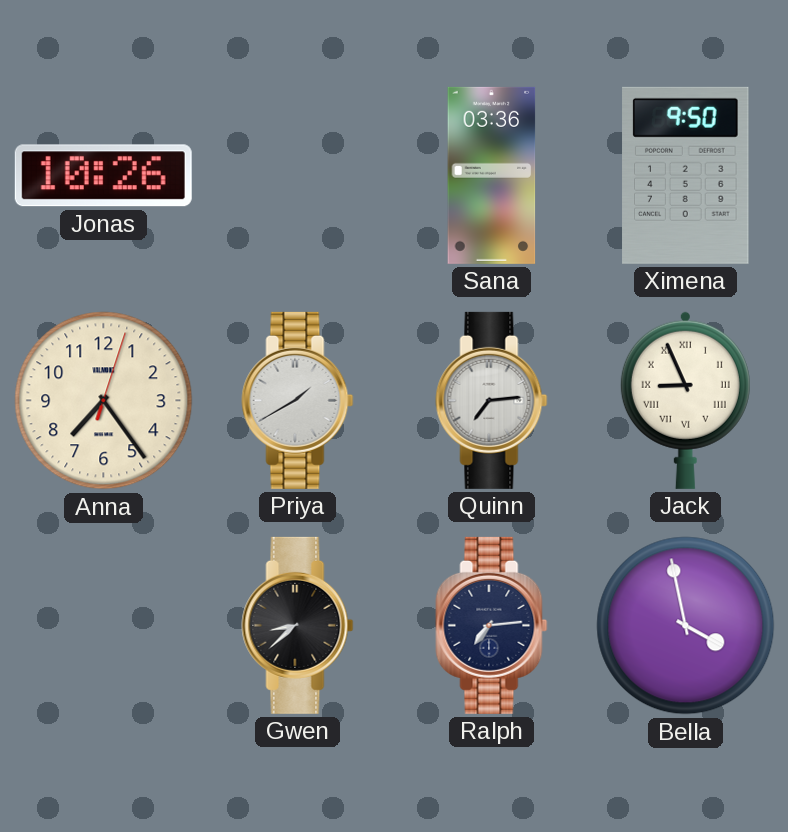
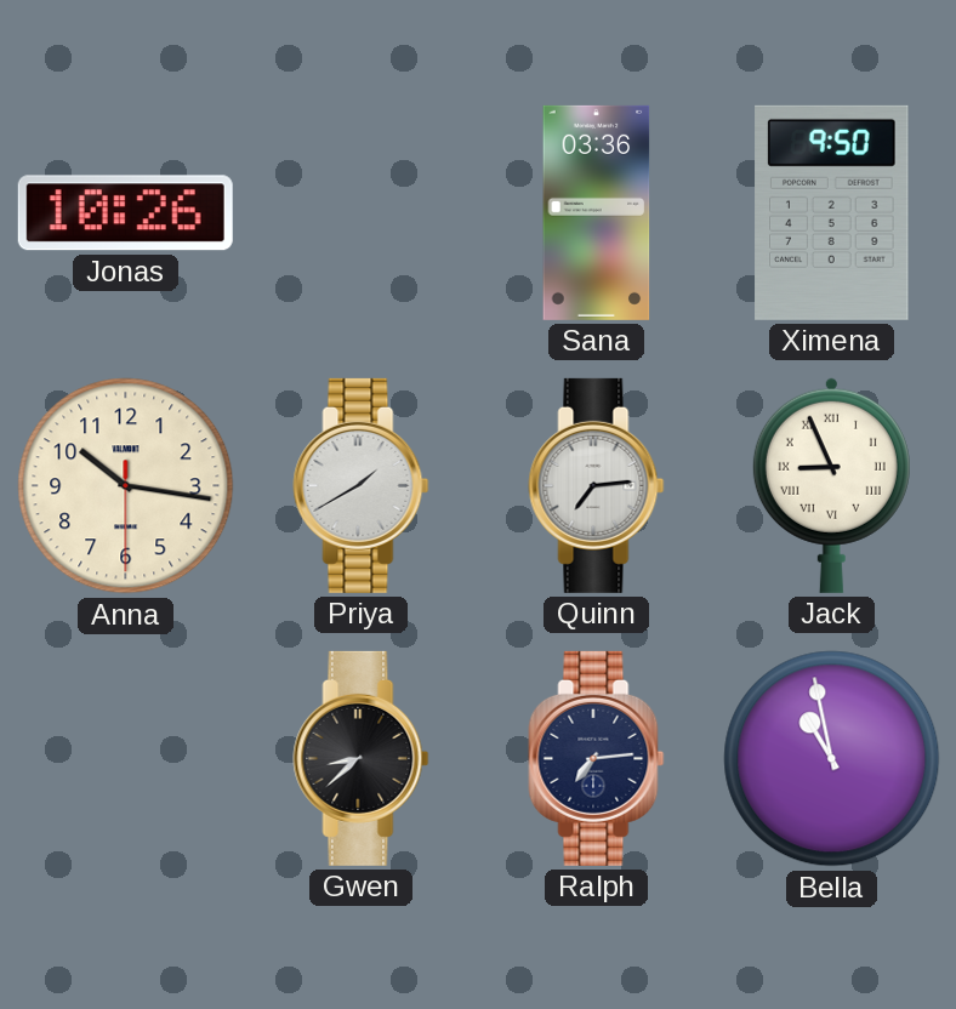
Anna: 7:24 -> 10:16 (126, 486)
Bella: 3:58 -> 10:58 (832, 759)
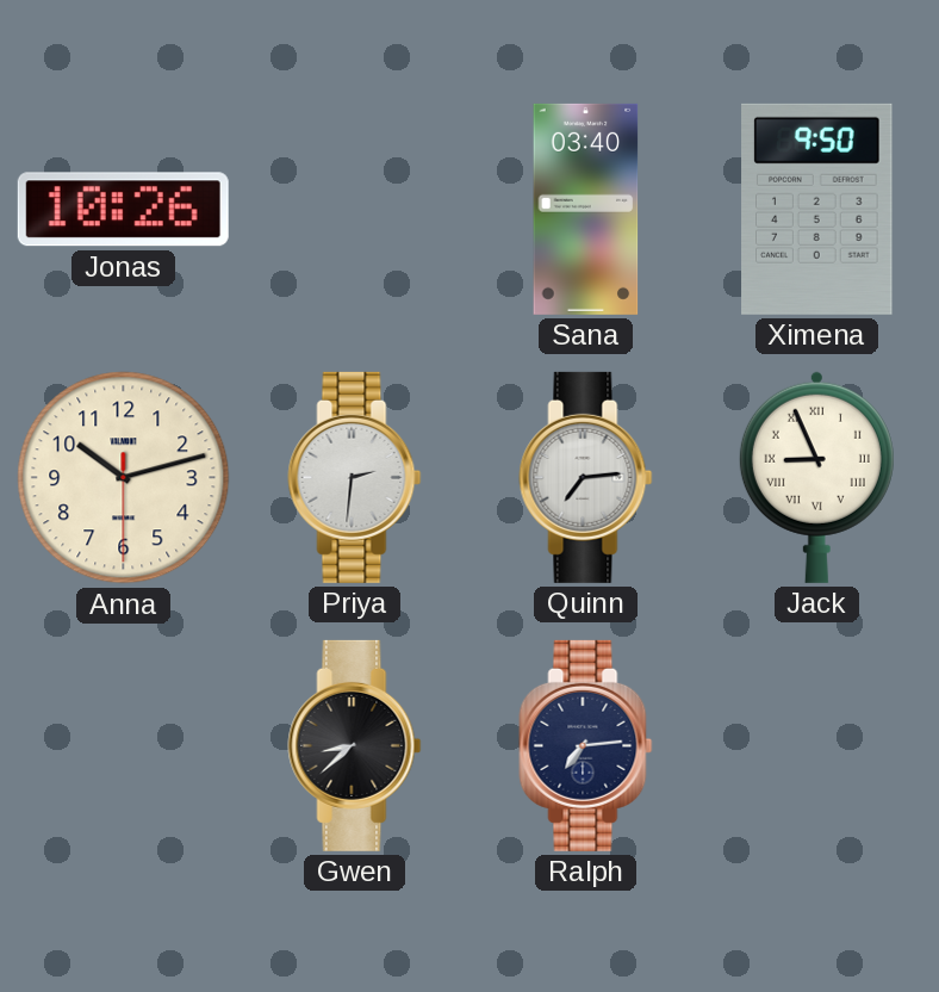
Sana: 03:36 -> 03:40 (586, 209)
Anna: 10:16 -> 10:12 (124, 478)
Priya: 1:40 -> 2:31 (355, 477)
Bella: 10:58 -> none (832, 759)
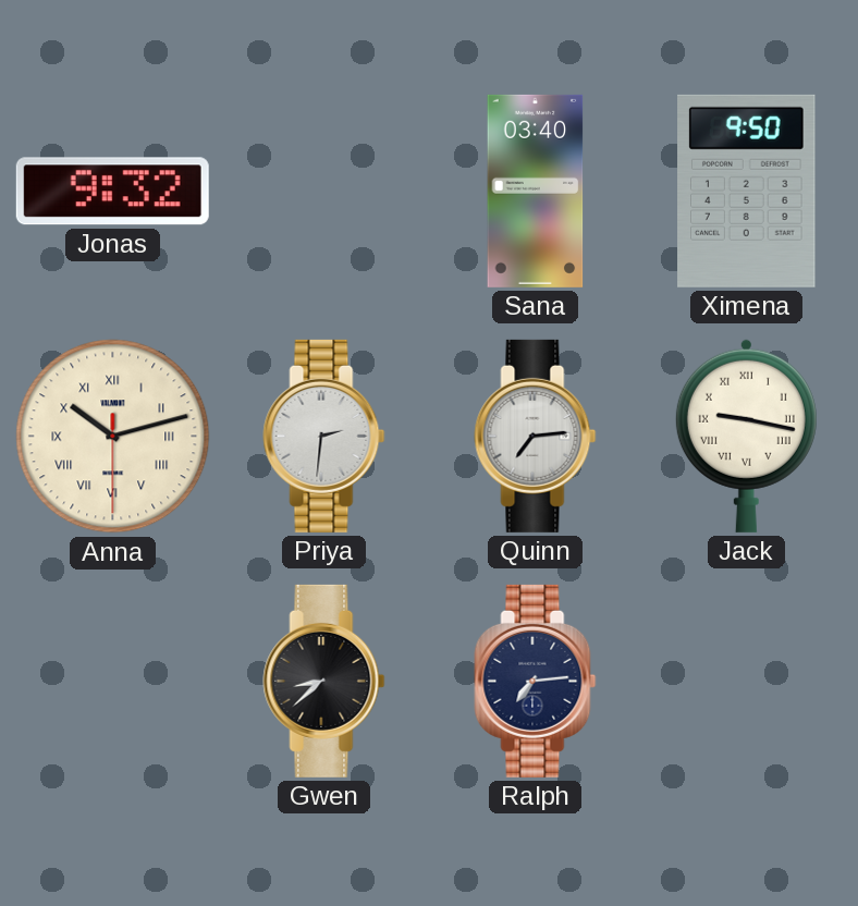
Jonas: 10:26 -> 9:32 (112, 192)
Anna numerals: Arabic -> Roman (113, 437)
Jack: 8:56 -> 9:17 (746, 436)
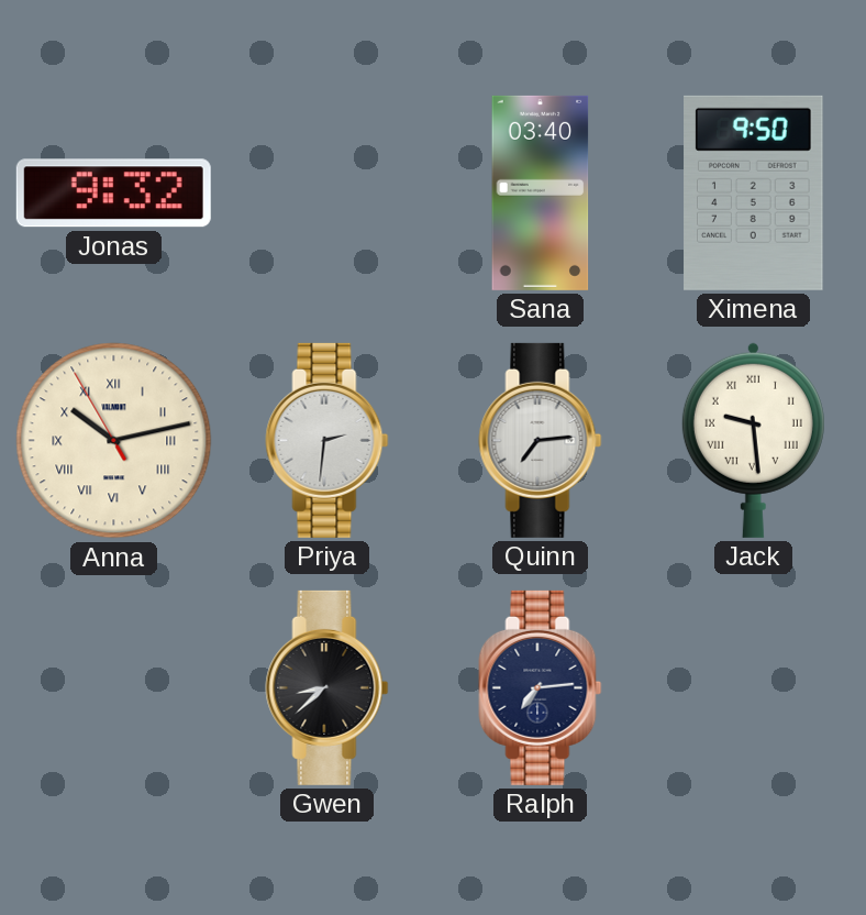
Anna: 10:12:30 -> 10:12:55 (114, 441)
Jack: 9:17 -> 9:29 (753, 440)
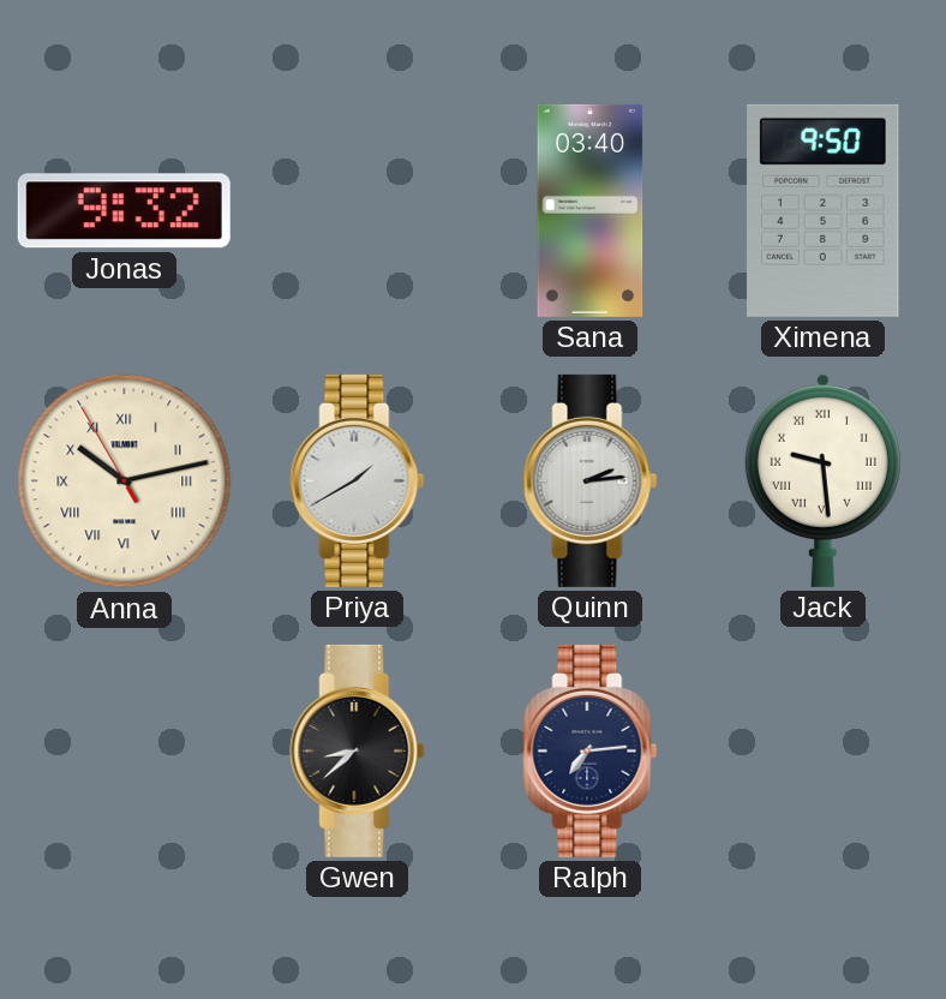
Priya: 2:31 -> 1:40 (358, 480)
Quinn: 7:14 -> 2:14 (591, 480)
